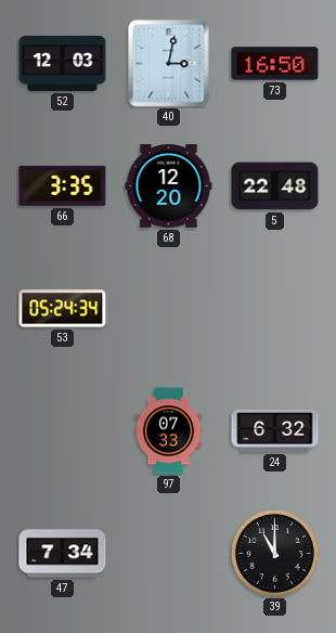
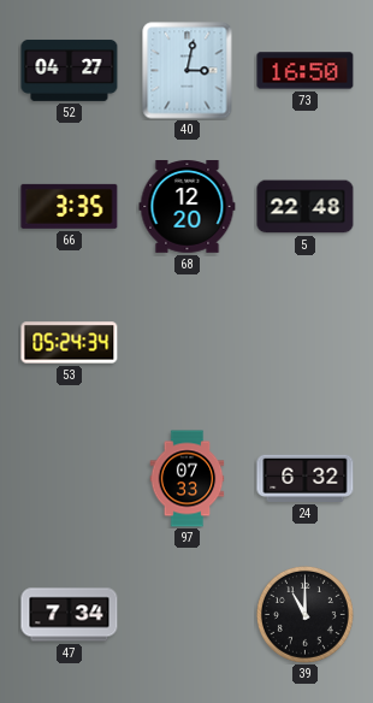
52: 12:03 -> 04:27 (70, 70)
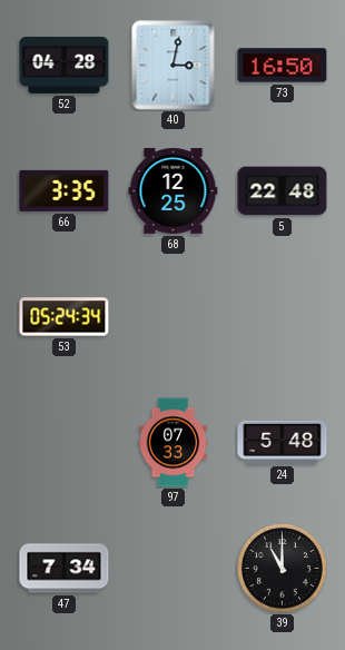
52: 04:27 -> 04:28 (65, 65)
68: 12:20 -> 12:25 (174, 191)
24: 6:32 -> 5:48 (283, 442)
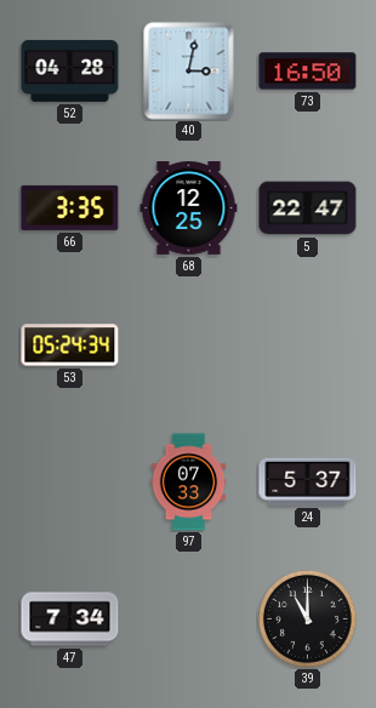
5: 22:48 -> 22:47 (308, 209)
24: 5:48 -> 5:37 (308, 481)
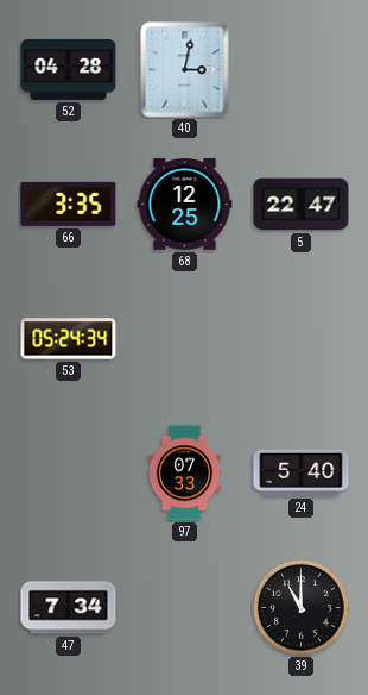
73: 16:50 -> none (308, 72)
24: 5:37 -> 5:40 (302, 472)
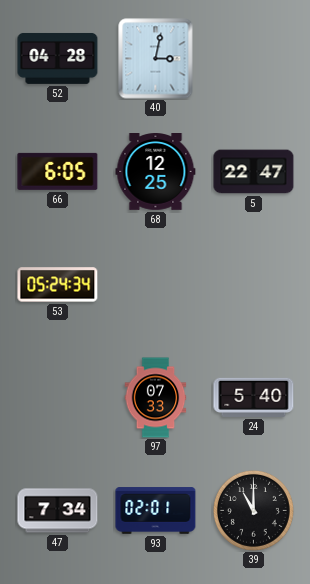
66: 3:35 -> 6:05 (58, 171)
93: none -> 02:01 (156, 511)
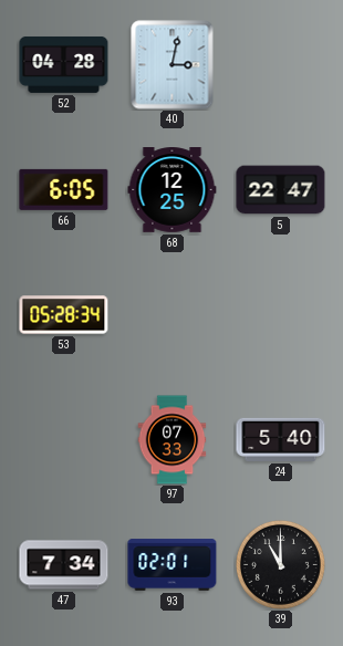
53: 05:24 -> 05:28 (64, 315)
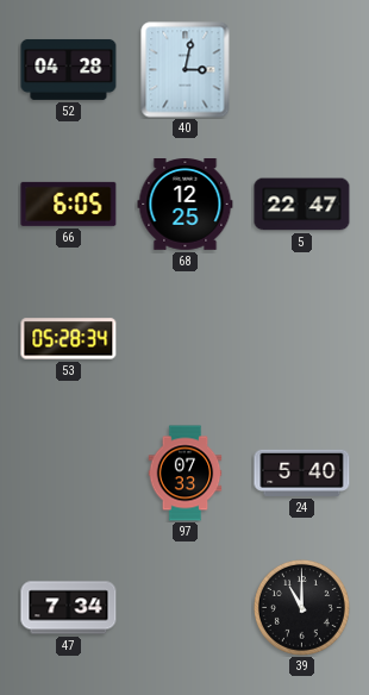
93: 02:01 -> none (173, 565)
